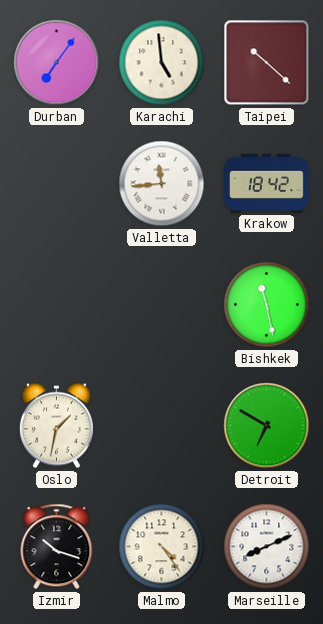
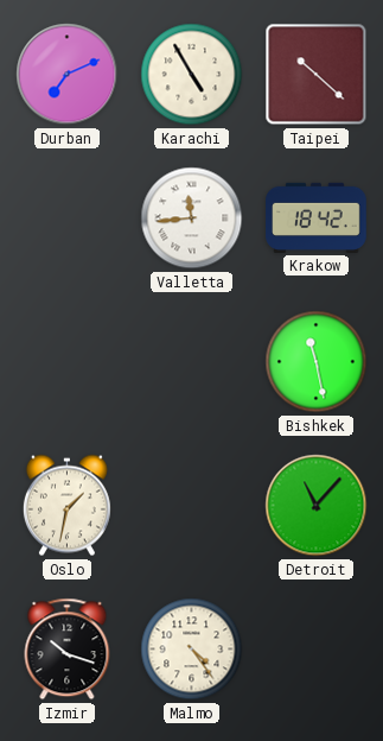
Durban: 7:06 -> 7:11 (68, 75)
Karachi: 4:59 -> 4:55 (192, 75)
Detroit: 6:50 -> 11:07 (317, 506)
Marseille: 8:11 -> none (267, 547)
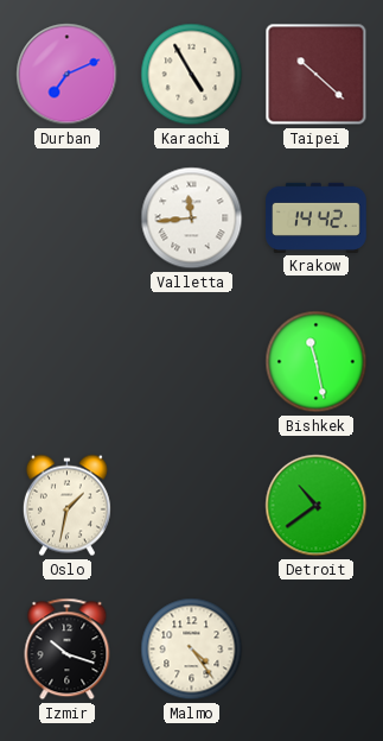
Krakow: 18:42 -> 14:42 (317, 217)
Detroit: 11:07 -> 10:39 (317, 506)
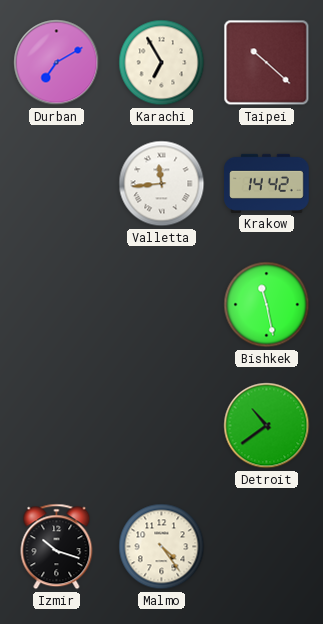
Durban: 7:11 -> 7:10 (57, 63)
Karachi: 4:55 -> 6:55 (162, 63)
Oslo: 1:32 -> none (66, 506)
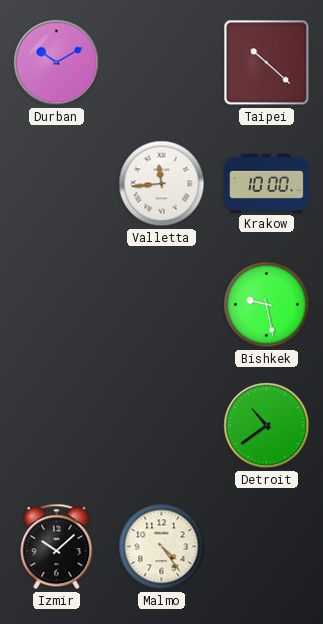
Durban: 7:10 -> 10:10 (57, 63)
Karachi: 6:55 -> none (162, 63)
Krakow: 14:42 -> 10:00 (267, 183)
Bishkek: 11:28 -> 9:28 (267, 305)
Izmir: 10:18 -> 10:08 (57, 547)
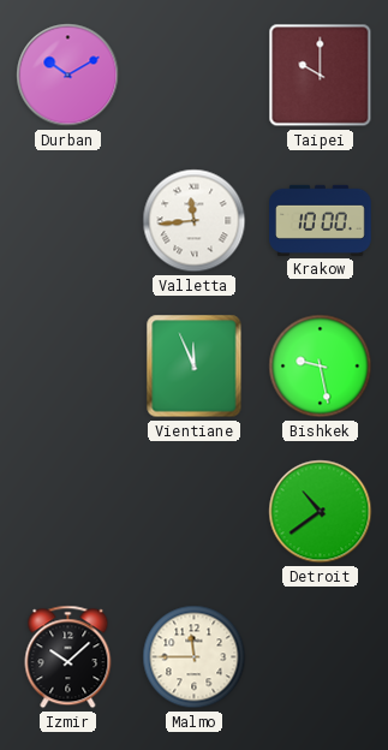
Taipei: 10:22 -> 10:00 (321, 76)
Vientiane: none -> 11:56 (195, 367)
Malmo: 4:24 -> 11:45 (195, 657)
